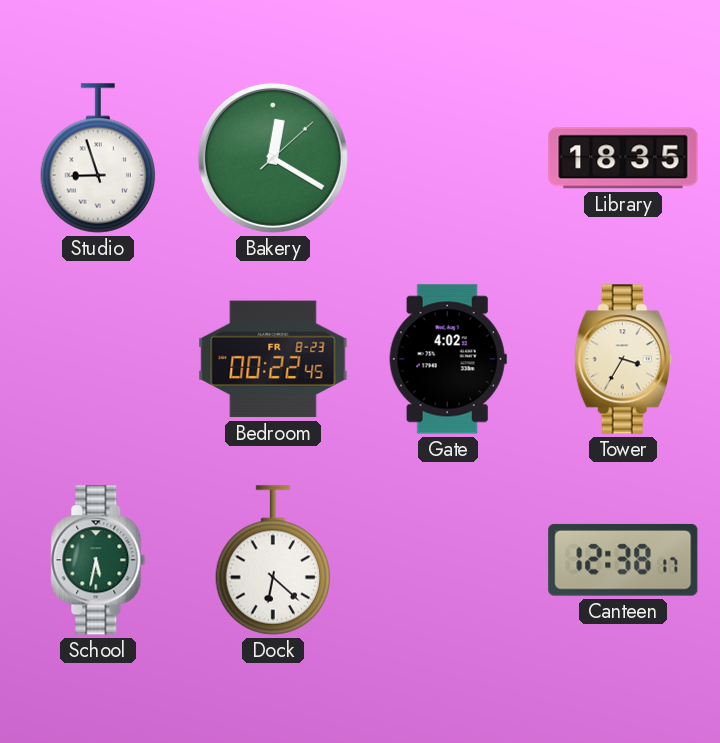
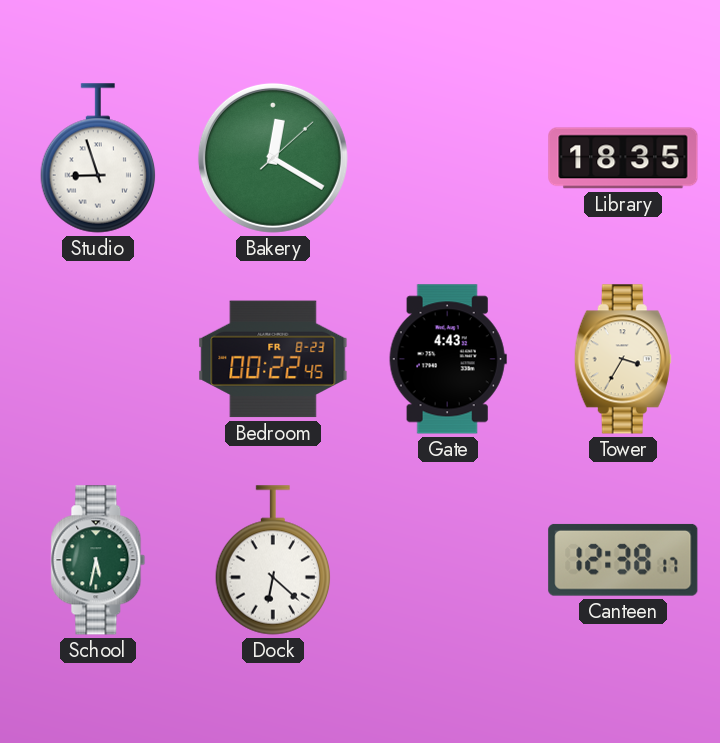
Gate: 4:02 -> 4:43 (448, 359)
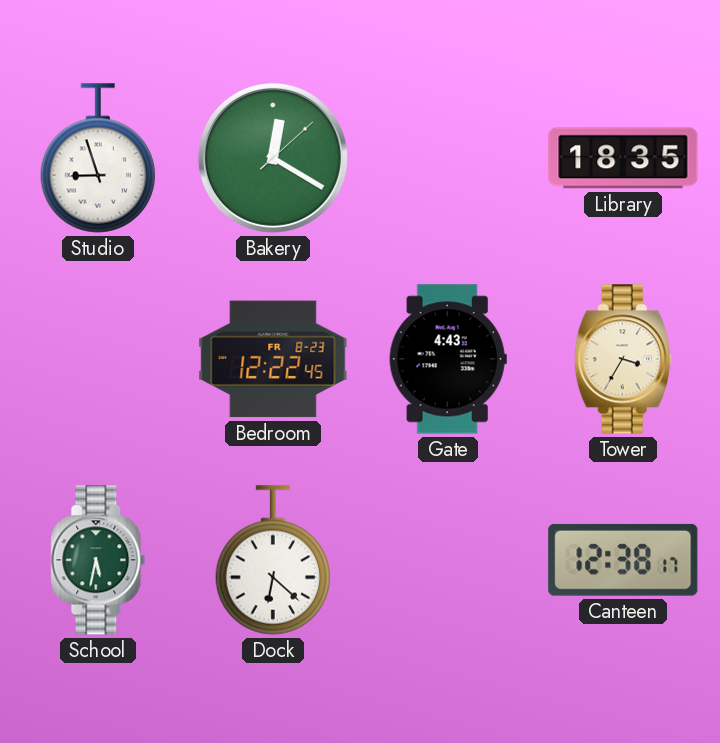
Bedroom: 00:22 -> 12:22 (273, 359)
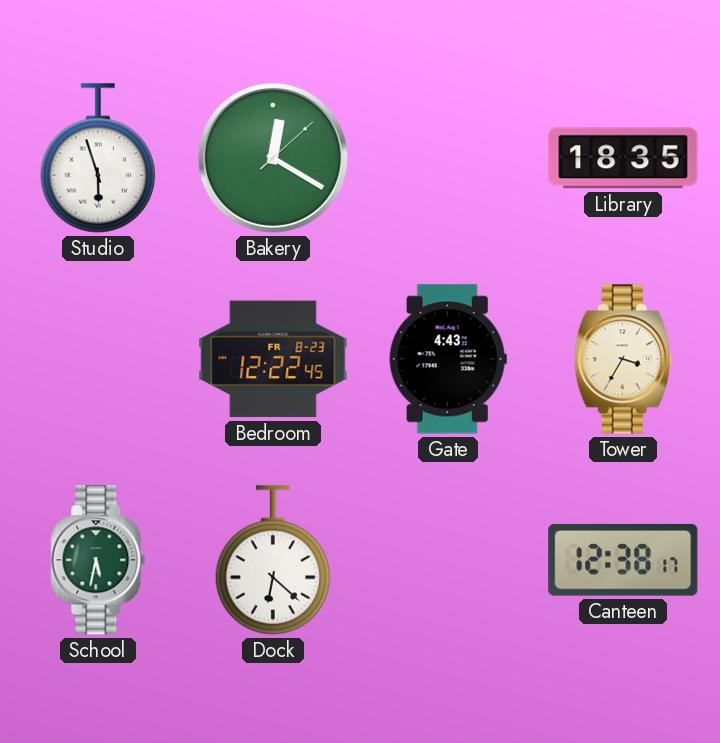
Studio: 8:57 -> 5:57 (98, 158)
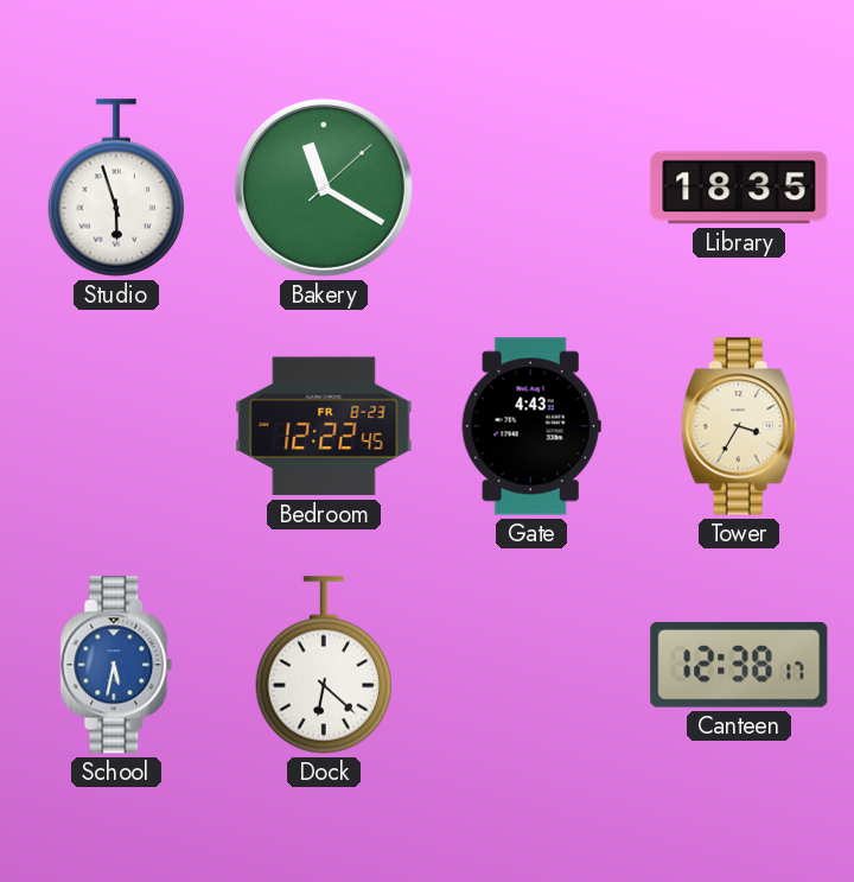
Bakery: 12:20 -> 11:20 (324, 188)
School dial: green -> blue (116, 665)
